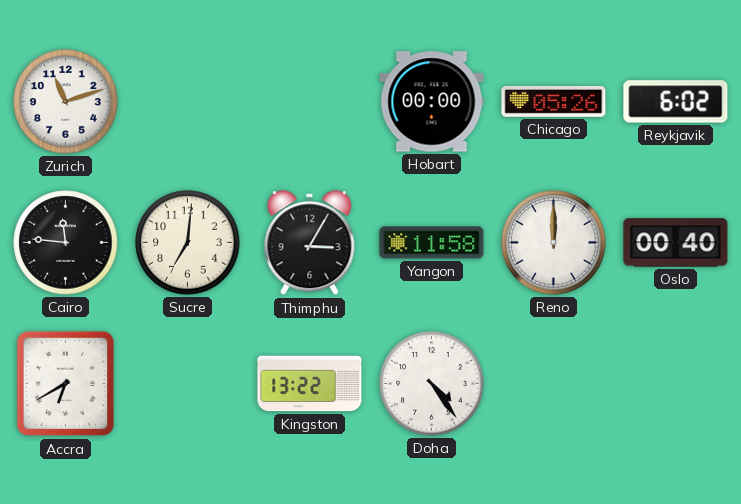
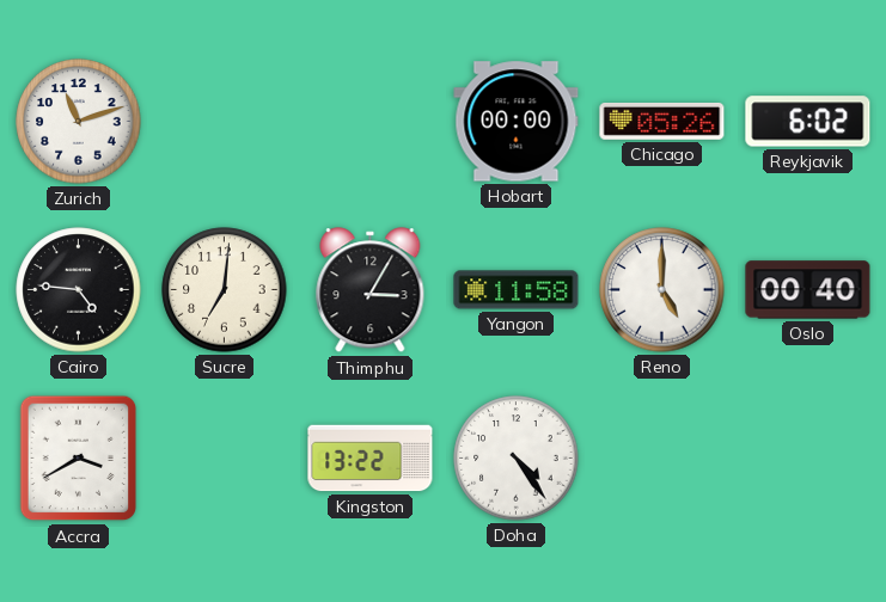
Cairo: 11:46 -> 4:46 (79, 290)
Reno: 12:00 -> 5:00 (662, 290)
Accra: 6:40 -> 3:40 (79, 459)
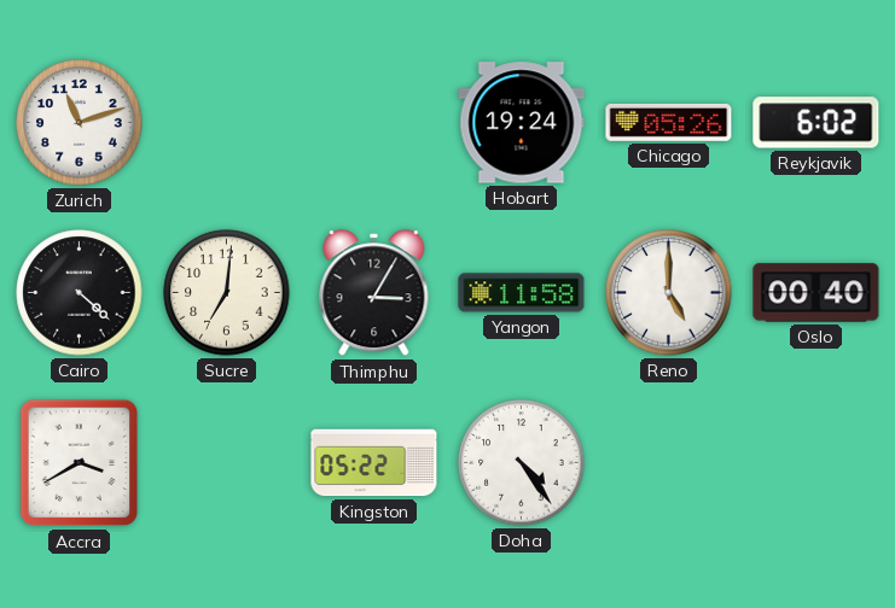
Hobart: 00:00 -> 19:24 (522, 123)
Cairo: 4:46 -> 4:22 (80, 293)
Kingston: 13:22 -> 05:22 (374, 463)
